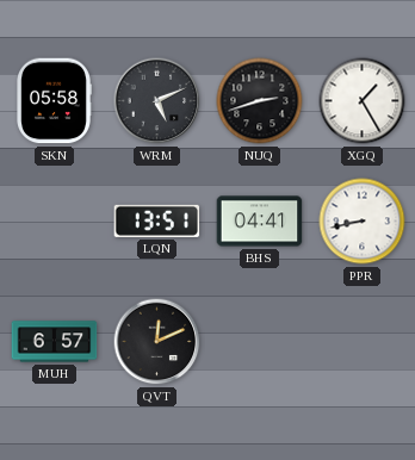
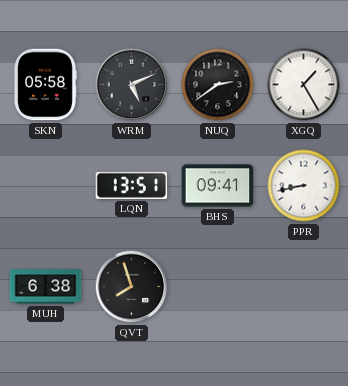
NUQ: 2:42 -> 2:39 (218, 85)
BHS: 04:41 -> 09:41 (218, 186)
MUH: 6:57 -> 6:38 (46, 287)
QVT: 12:11 -> 7:57 (132, 287)
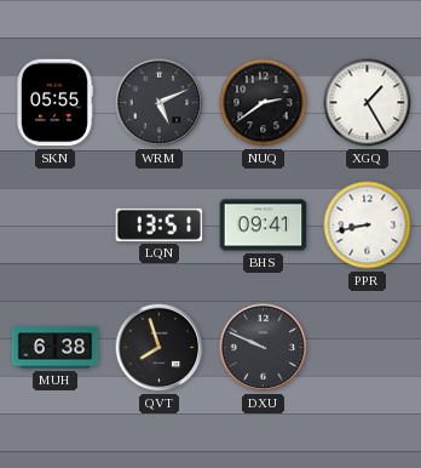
SKN: 05:58 -> 05:55 (54, 103)
DXU: none -> 9:49 (264, 348)
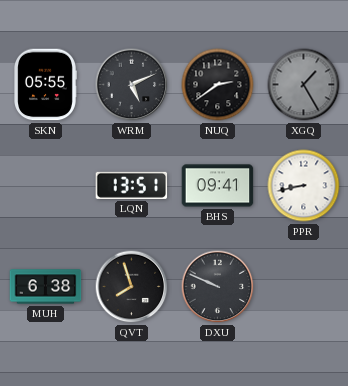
XGQ dial: white -> grey (304, 85)
